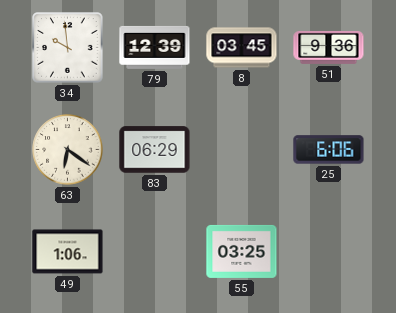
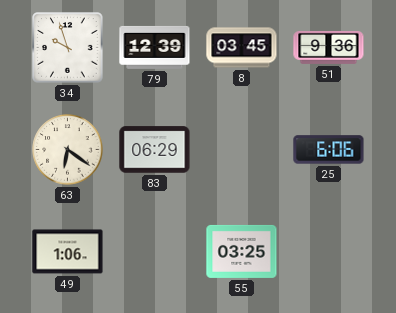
34: 9:59 -> 9:57 (68, 48)
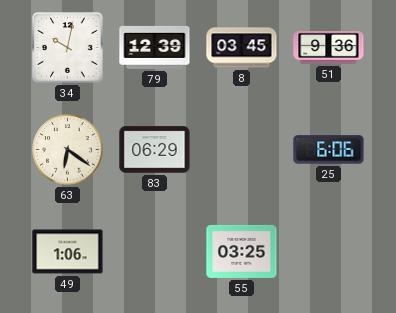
34: 9:57 -> 10:02 (68, 48)
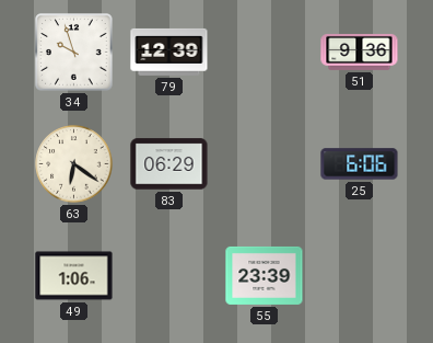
34: 10:02 -> 9:57 (74, 53)
8: 03:45 -> none (242, 48)
55: 03:25 -> 23:39 (265, 275)
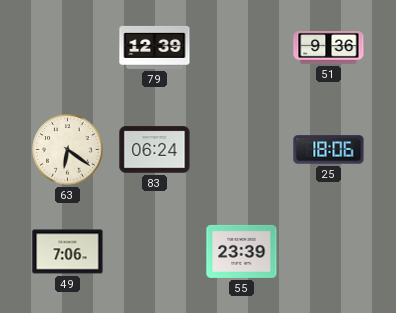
34: 9:57 -> none (74, 53)
83: 06:29 -> 06:24 (155, 150)
25: 6:06 -> 18:06 (329, 150)
49: 1:06 -> 7:06 (68, 252)
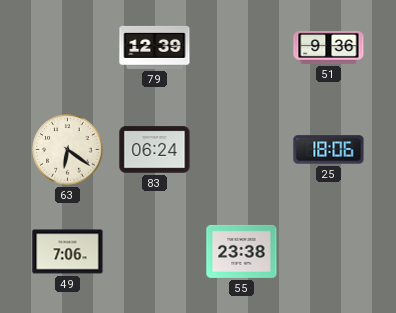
55: 23:39 -> 23:38 (242, 251)
